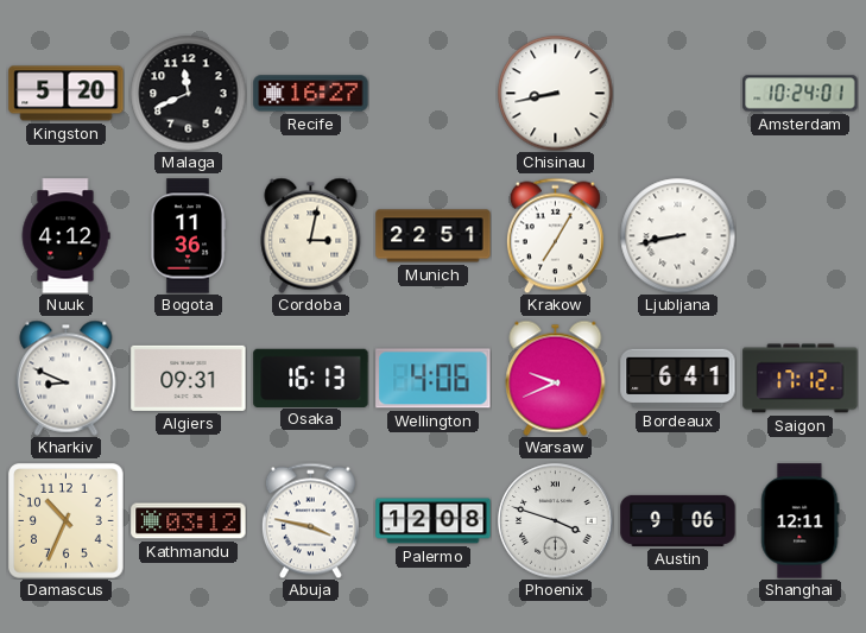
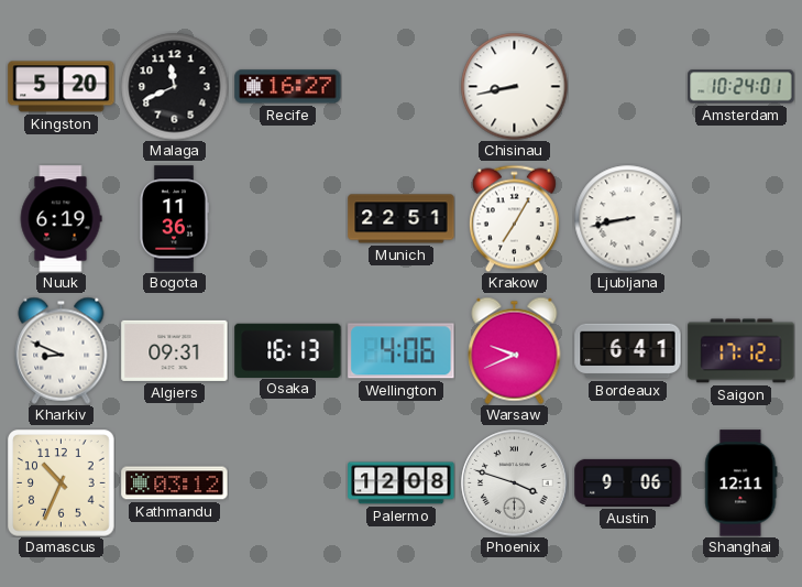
Nuuk: 4:12 -> 6:19 (61, 219)
Cordoba: 3:02 -> none (311, 235)
Abuja: 3:47 -> none (310, 520)
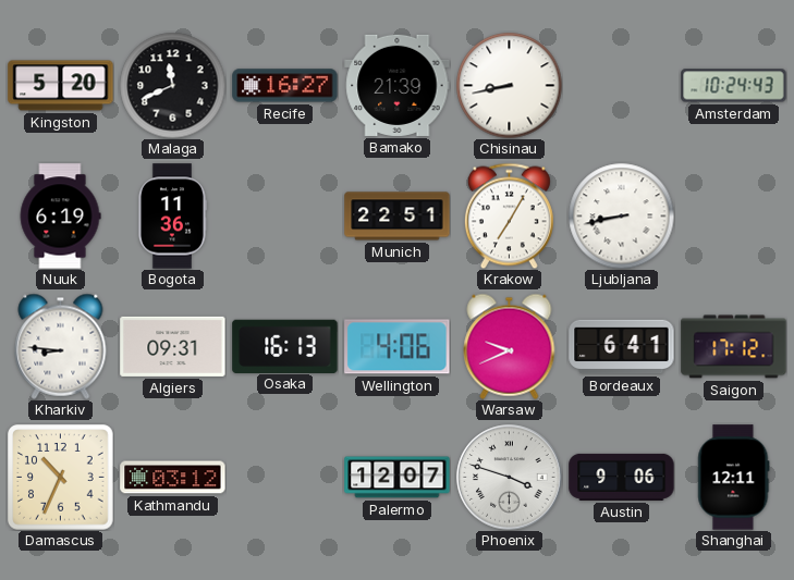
Bamako: none -> 21:39 (398, 85)
Amsterdam: 10:24:01 -> 10:24:43 (734, 86)
Kharkiv: 8:49 -> 8:46 (61, 346)
Palermo: 12:08 -> 12:07 (398, 478)
